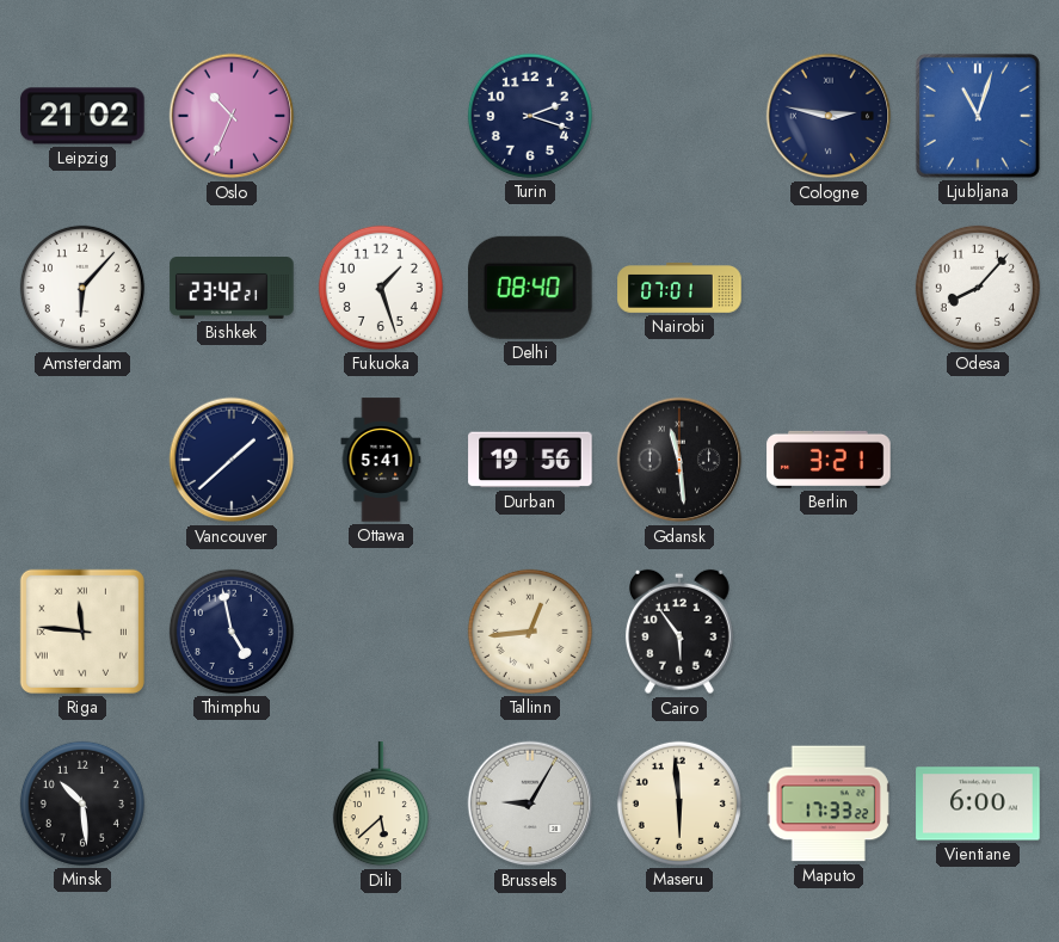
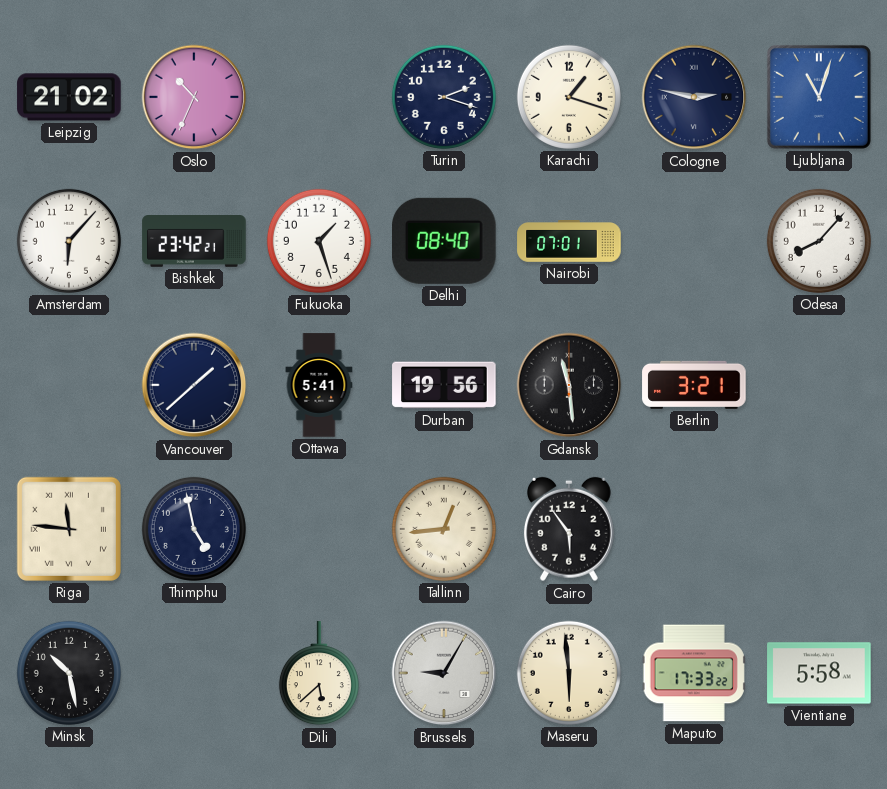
Karachi: none -> 1:18 (569, 97)
Minsk: 10:29 -> 10:28 (69, 673)
Vientiane: 6:00 -> 5:58 (819, 673)
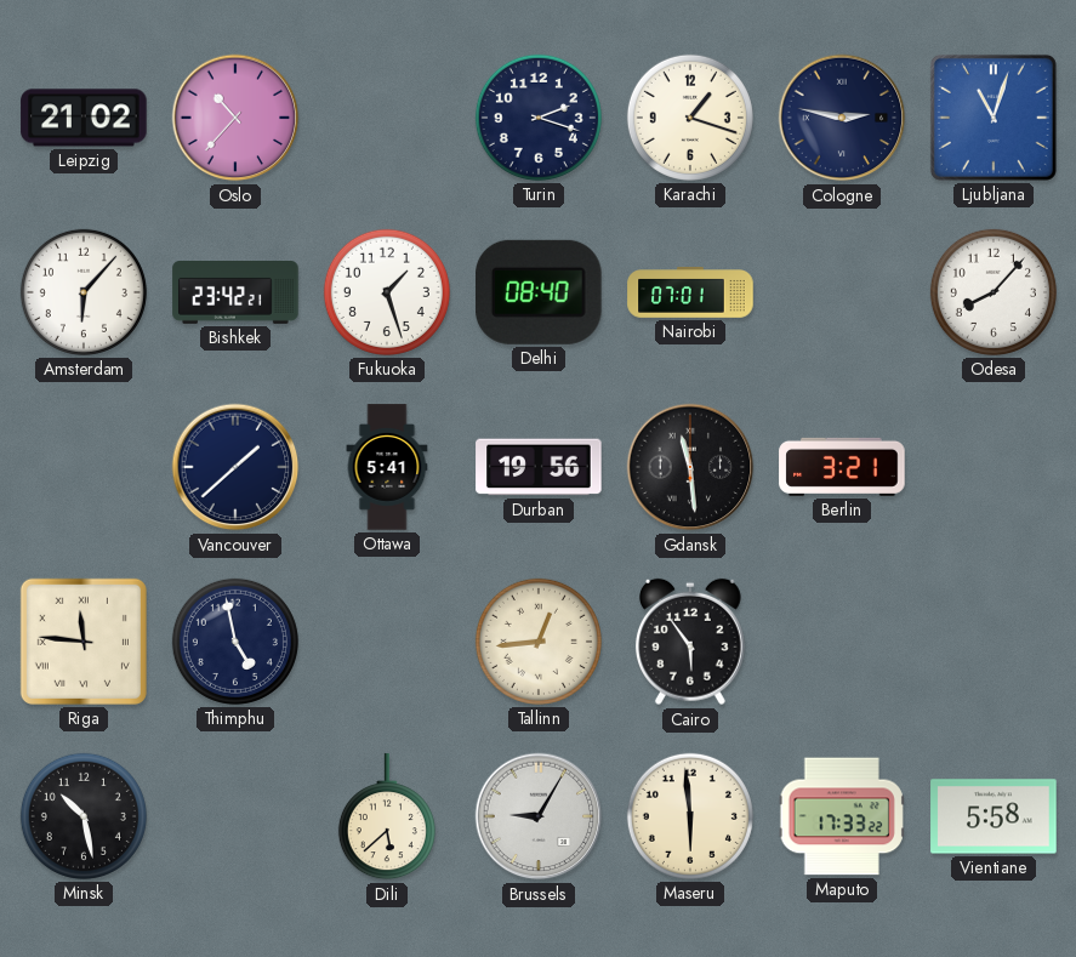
Oslo: 10:34 -> 10:37 (235, 118)
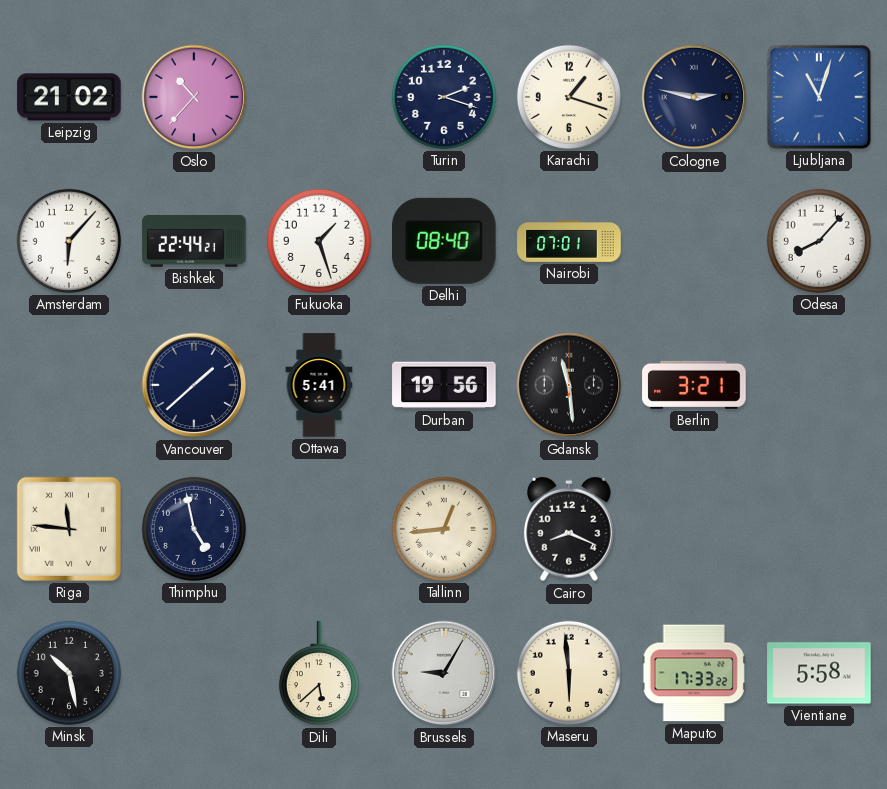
Bishkek: 23:42 -> 22:44 (194, 242)
Cairo: 5:54 -> 8:19 (569, 529)
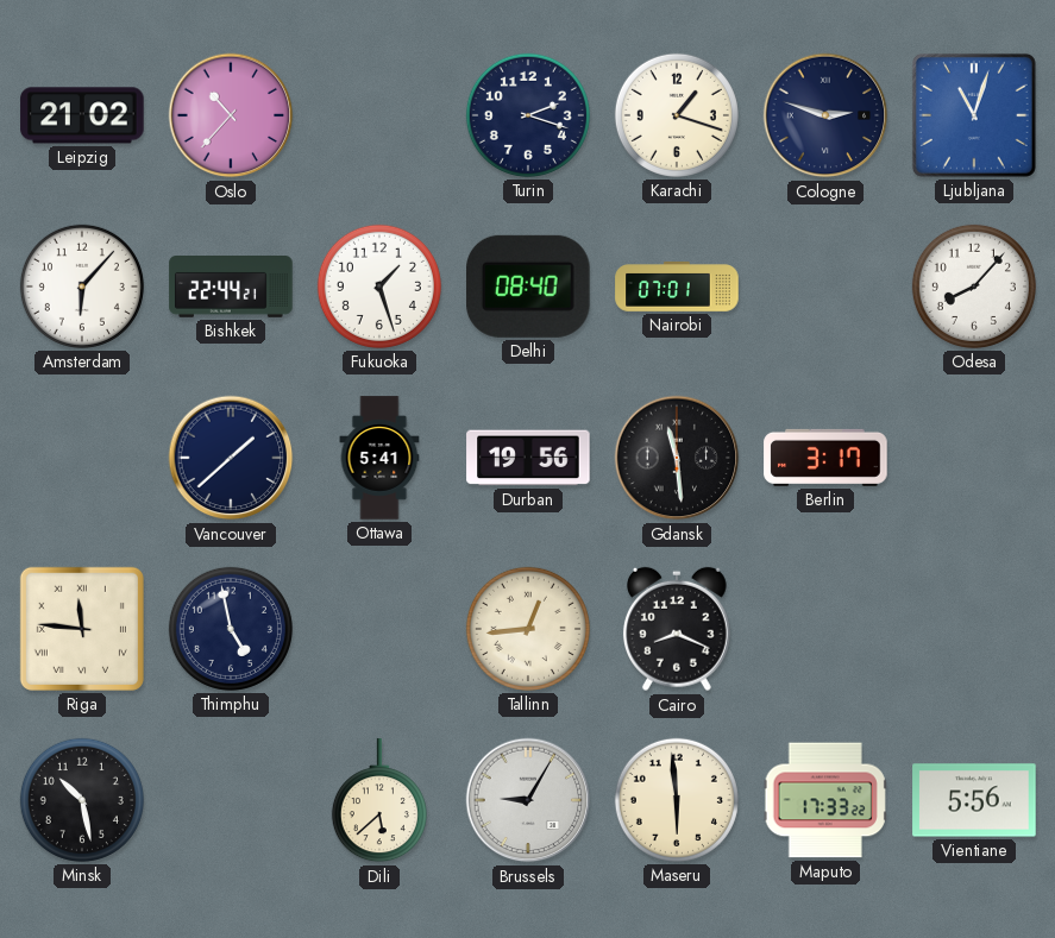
Cologne: 2:47 -> 2:48 (825, 115)
Berlin: 3:21 -> 3:17 (825, 458)
Vientiane: 5:58 -> 5:56 (974, 800)
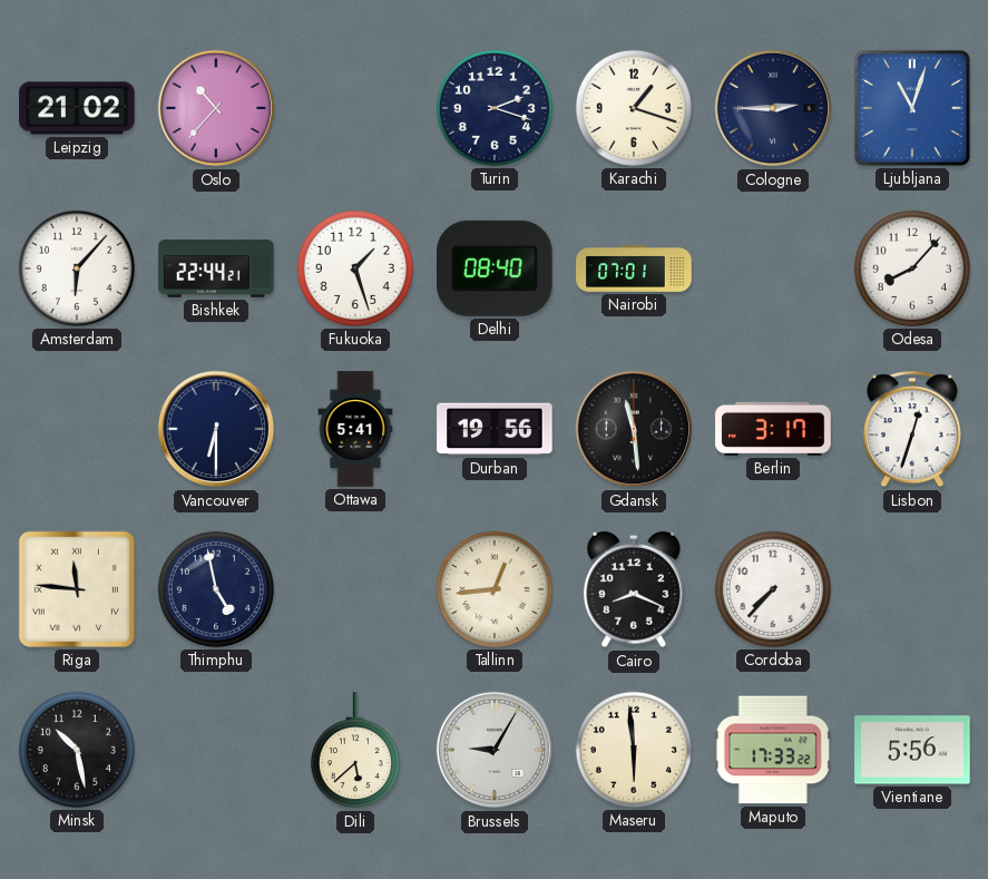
Cologne: 2:48 -> 2:45 (773, 108)
Vancouver: 1:38 -> 6:30 (216, 429)
Lisbon: none -> 12:33 (912, 429)
Cordoba: none -> 7:37 (773, 589)
